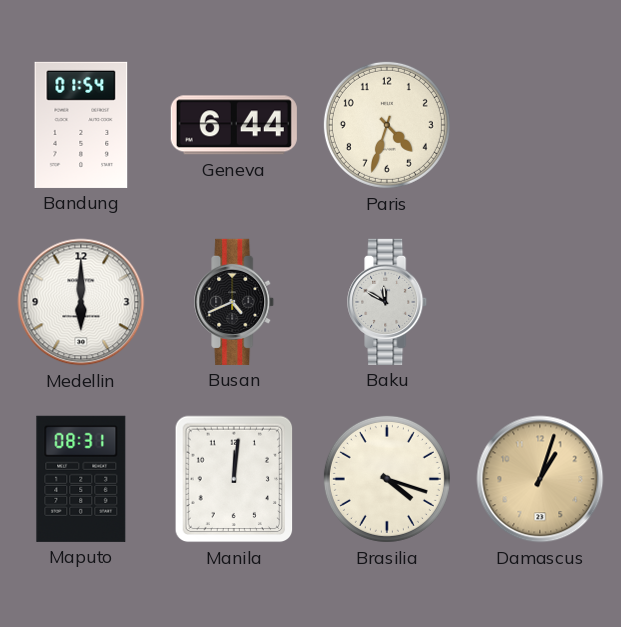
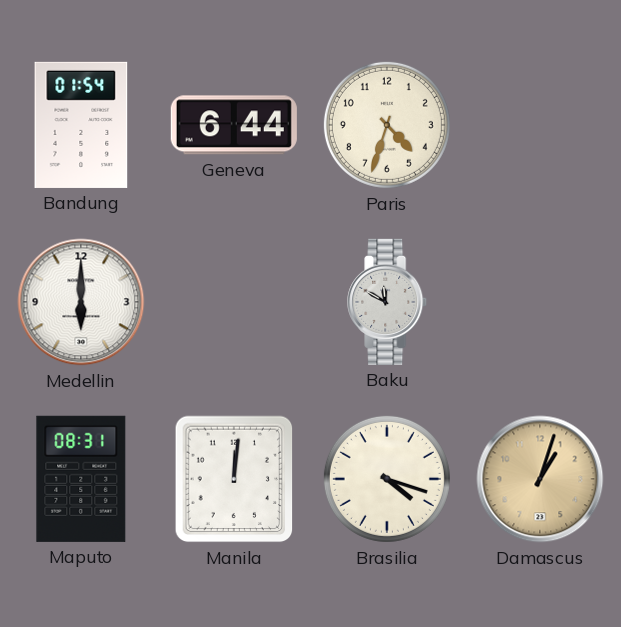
Busan: 4:41 -> none (235, 302)
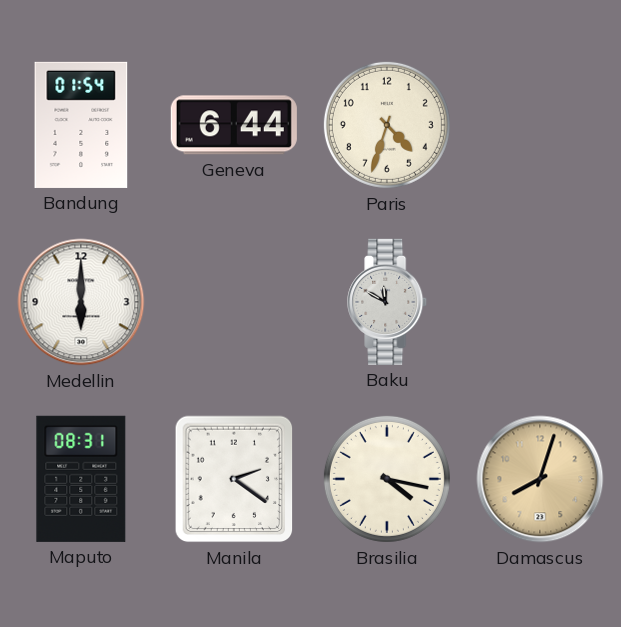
Manila: 12:01 -> 2:21 (234, 479)
Brasilia: 4:18 -> 4:17 (387, 479)
Damascus: 1:03 -> 8:03 (540, 479)
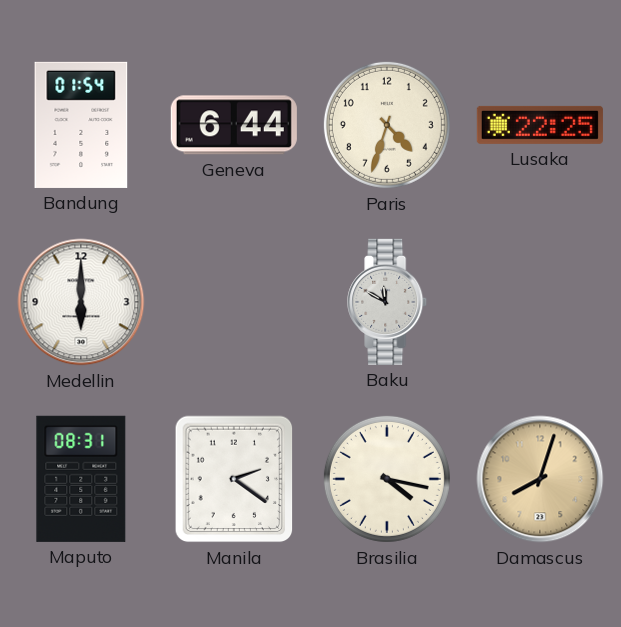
Lusaka: none -> 22:25 (540, 125)
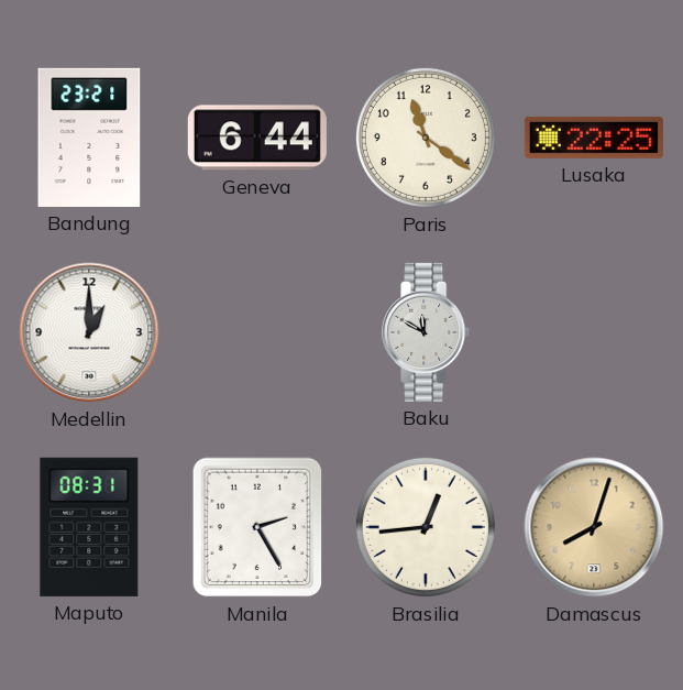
Bandung: 01:54 -> 23:21 (89, 138)
Paris: 4:33 -> 11:21 (426, 138)
Medellin: 6:00 -> 1:00 (89, 332)
Manila: 2:21 -> 2:25 (257, 527)
Brasilia: 4:17 -> 12:44 (426, 527)
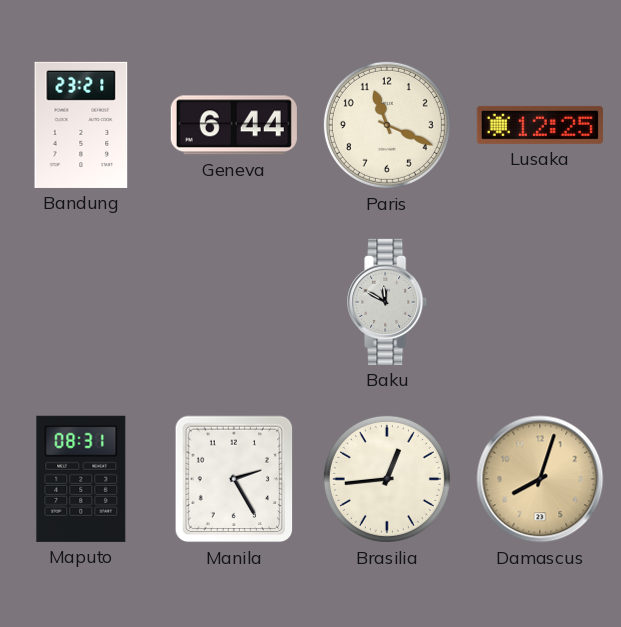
Paris: 11:21 -> 11:19 (387, 125)
Lusaka: 22:25 -> 12:25 (540, 125)
Medellin: 1:00 -> none (89, 332)
